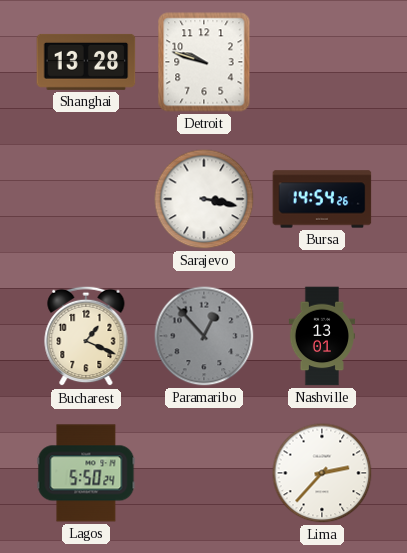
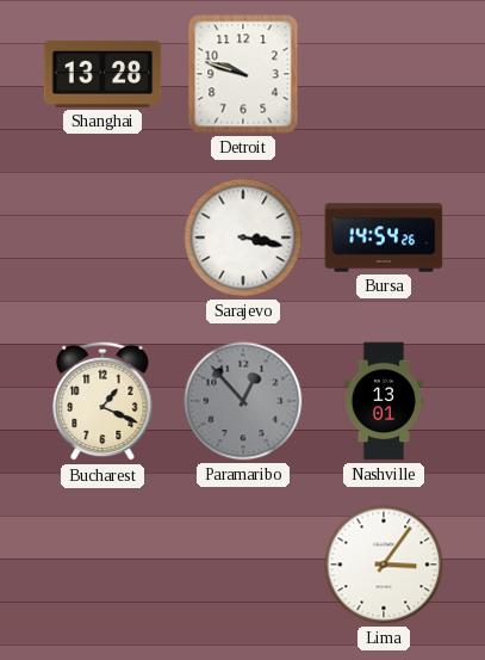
Lagos: 5:50 -> none (86, 473)
Lima: 2:37 -> 3:06 (384, 565)
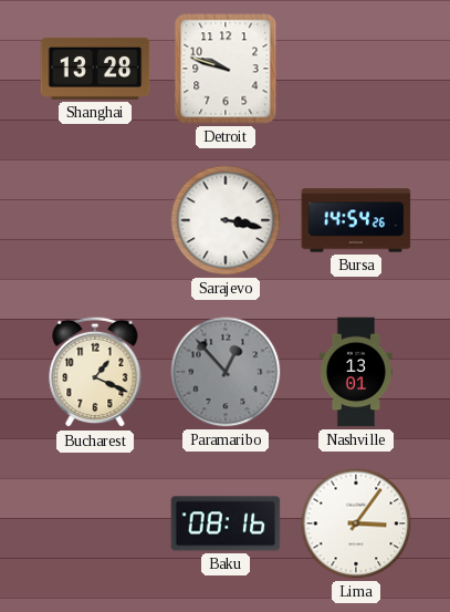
Baku: none -> 08:16 (226, 523)
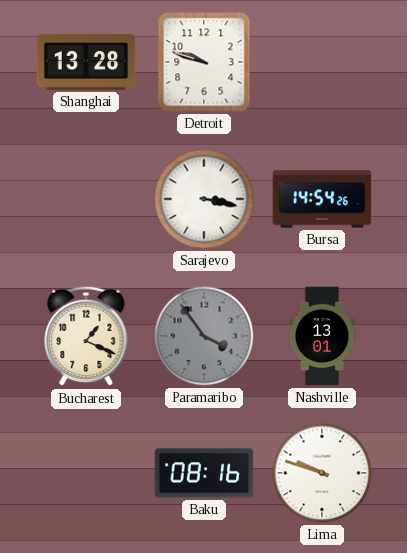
Paramaribo: 12:53 -> 3:54 (204, 336)
Lima: 3:06 -> 9:48 (322, 473)
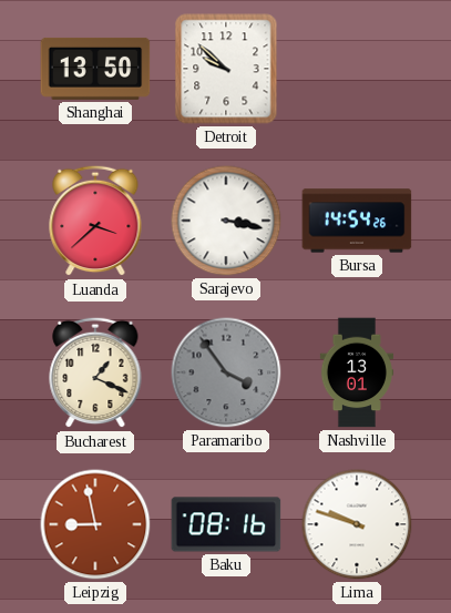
Shanghai: 13:28 -> 13:50 (95, 69)
Detroit: 9:48 -> 9:52 (226, 69)
Luanda: none -> 3:38 (95, 221)
Leipzig: none -> 8:58 (95, 524)
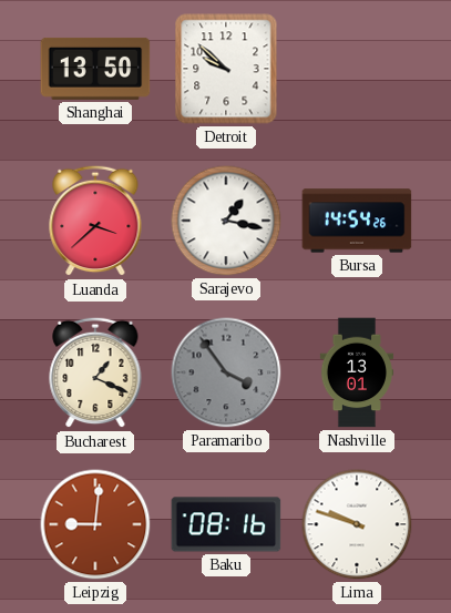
Sarajevo: 3:17 -> 1:17 (226, 221)
Leipzig: 8:58 -> 9:01 (95, 524)
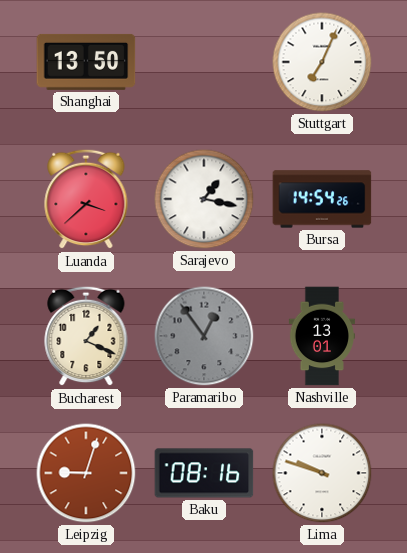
Detroit: 9:52 -> none (226, 69)
Stuttgart: none -> 7:04 (322, 62)
Paramaribo: 3:54 -> 12:54 (204, 336)
Leipzig: 9:01 -> 9:03 (86, 473)
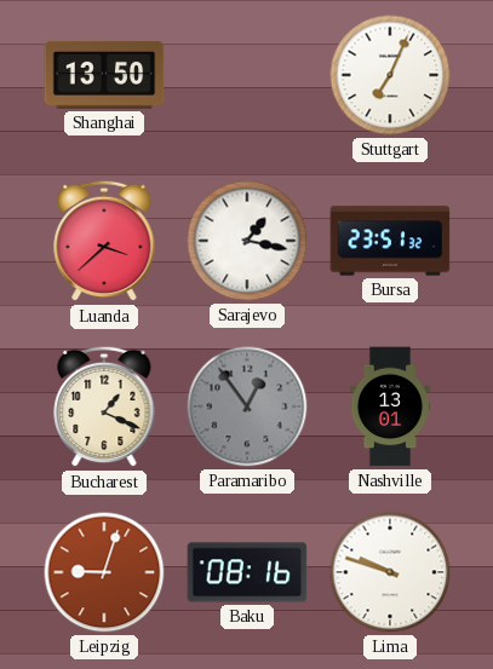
Bursa: 14:54 -> 23:51 (390, 241)
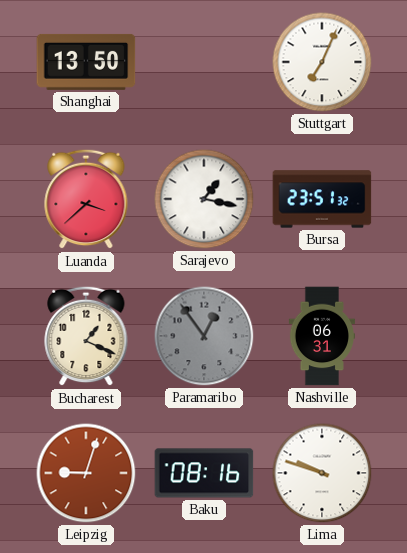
Nashville: 13:01 -> 06:31 (321, 336)
